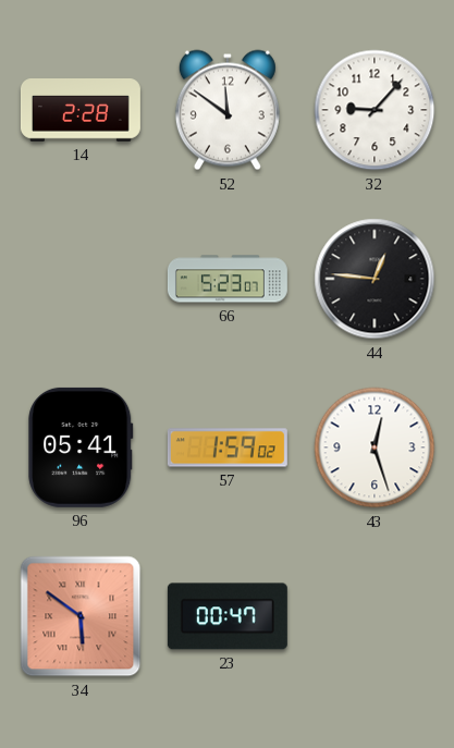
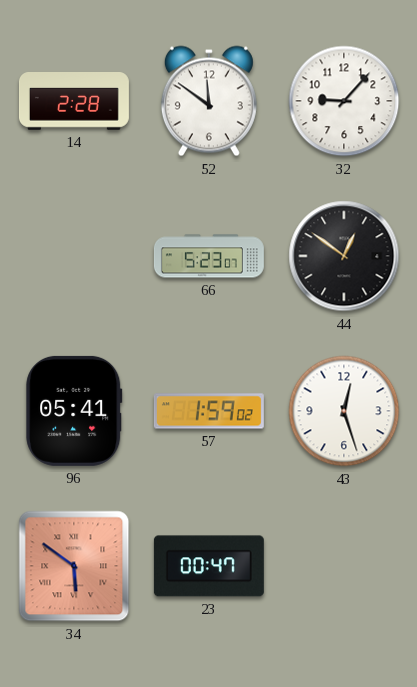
44: 12:46 -> 12:51 (344, 256)
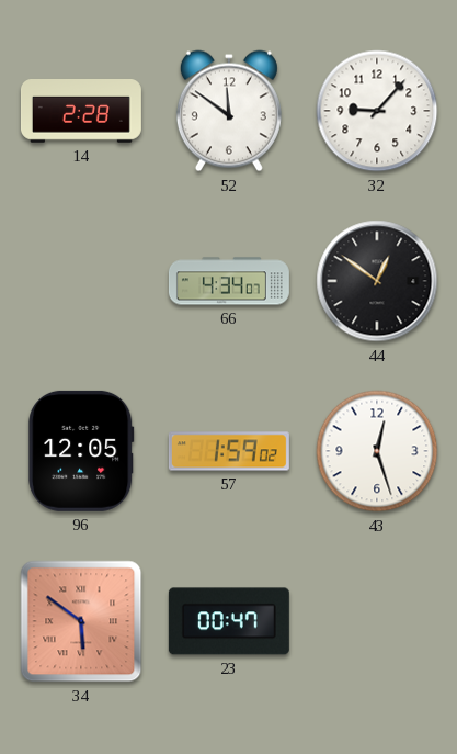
66: 5:23 -> 4:34 (229, 281)
96: 05:41 -> 12:05 (81, 451)
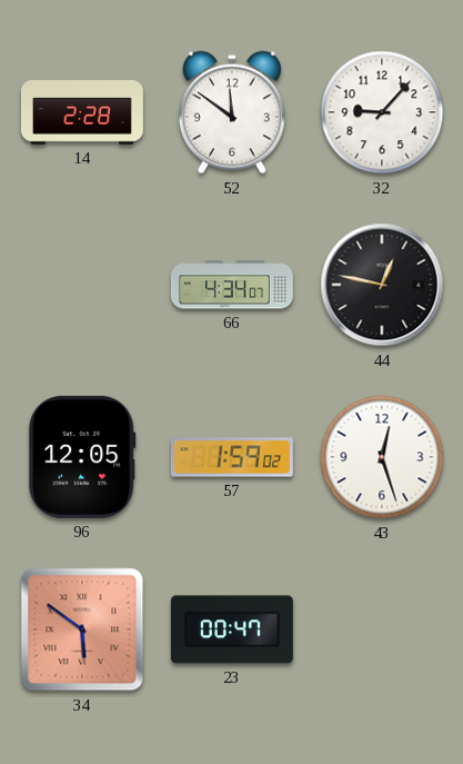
44: 12:51 -> 12:47 (382, 285)
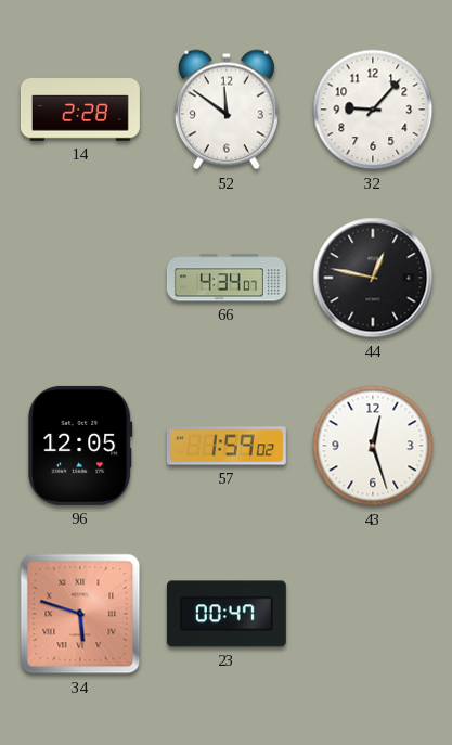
34: 5:51 -> 5:48 (80, 614)
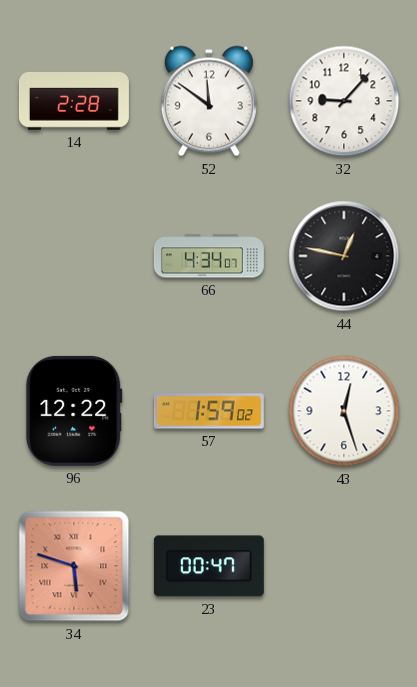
96: 12:05 -> 12:22 (74, 411)
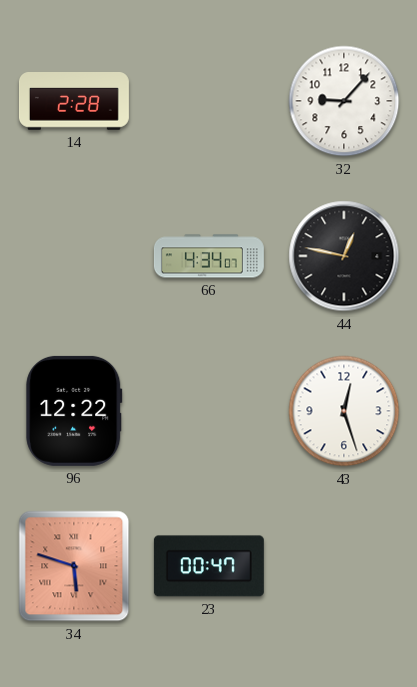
52: 11:51 -> none (209, 101)
57: 1:59 -> none (209, 411)
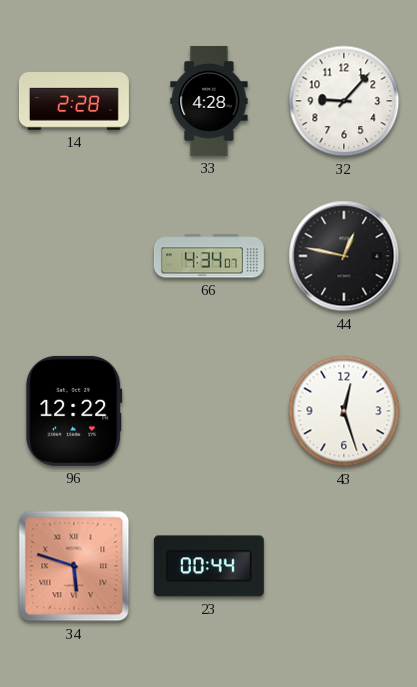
33: none -> 4:28 (209, 101)
23: 00:47 -> 00:44 (209, 566)
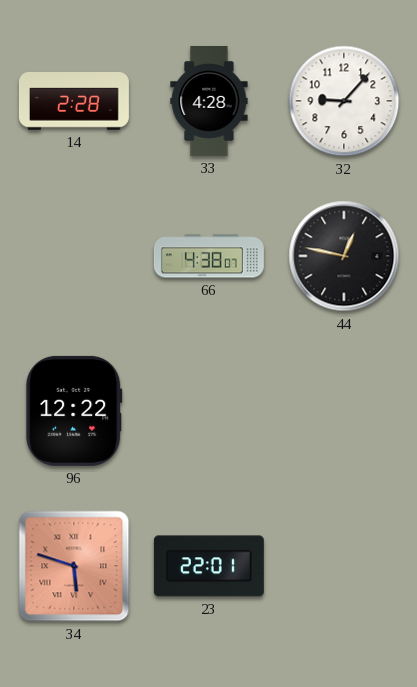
66: 4:34 -> 4:38 (209, 256)
43: 12:27 -> none (344, 411)
23: 00:44 -> 22:01 (209, 566)
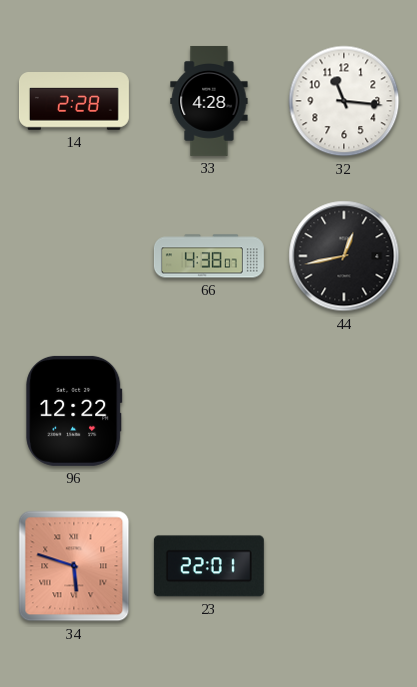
32: 9:07 -> 11:16 (344, 101)
44: 12:47 -> 12:43 (344, 256)
